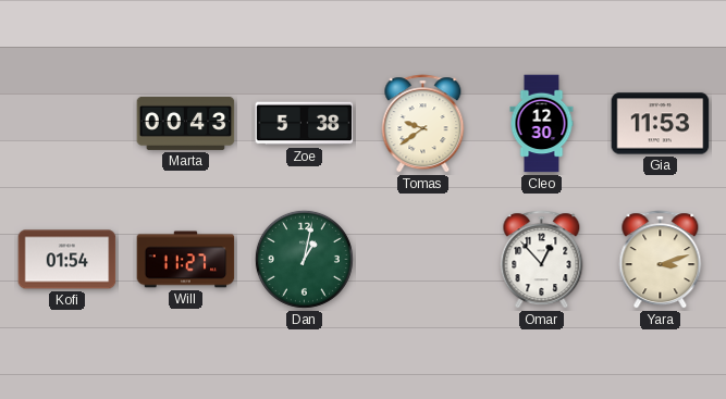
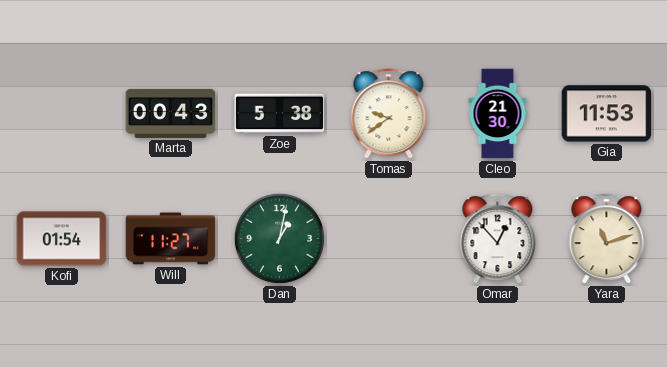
Cleo: 12:30 -> 21:30 (498, 114)
Yara: 3:12 -> 11:12 (607, 239)
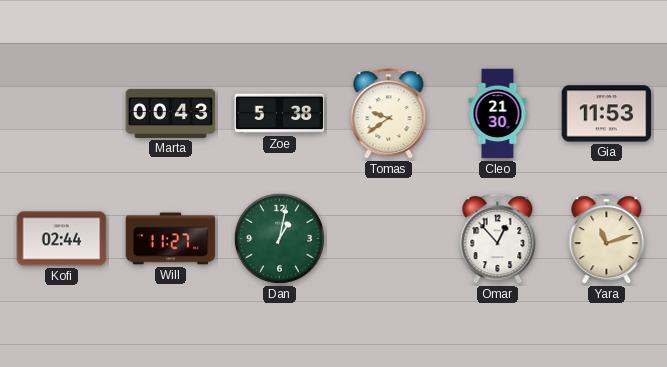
Kofi: 01:54 -> 02:44 (62, 239)
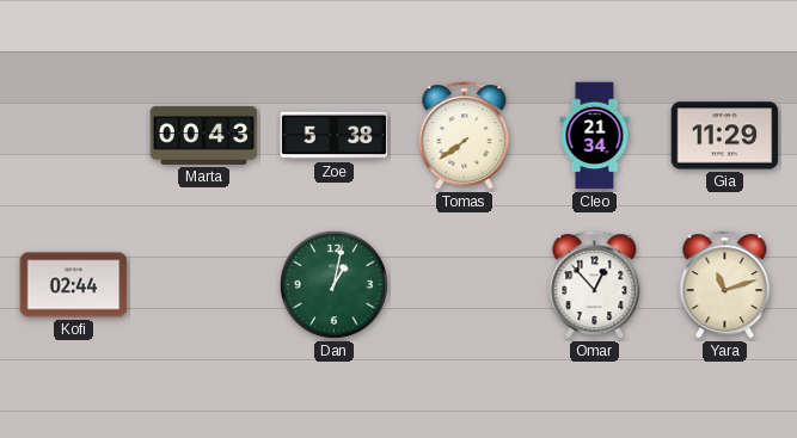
Tomas: 9:39 -> 7:39 (465, 136)
Cleo: 21:30 -> 21:34 (595, 136)
Gia: 11:53 -> 11:29 (725, 136)
Will: 11:27 -> none (171, 239)
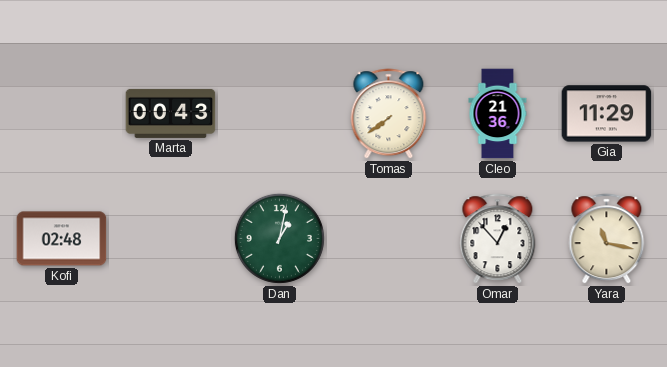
Zoe: 5:38 -> none (335, 136)
Cleo: 21:34 -> 21:36 (498, 114)
Kofi: 02:44 -> 02:48 (62, 239)
Yara: 11:12 -> 11:17 (607, 239)
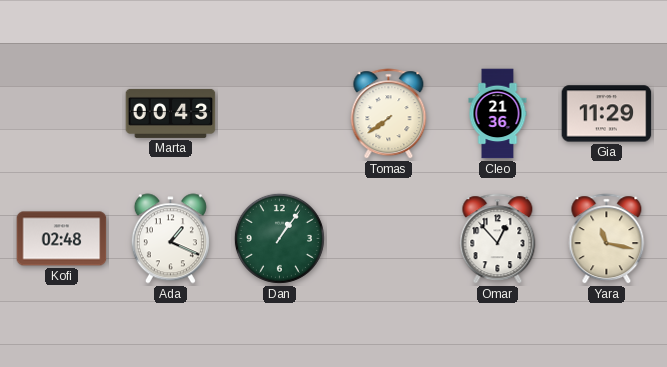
Ada: none -> 1:19 (170, 239)
Dan: 1:02 -> 1:06 (279, 238)
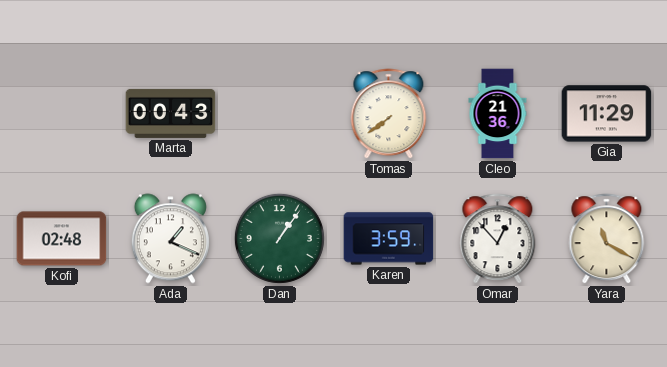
Karen: none -> 3:59 (389, 239)
Yara: 11:17 -> 11:20 (607, 239)
